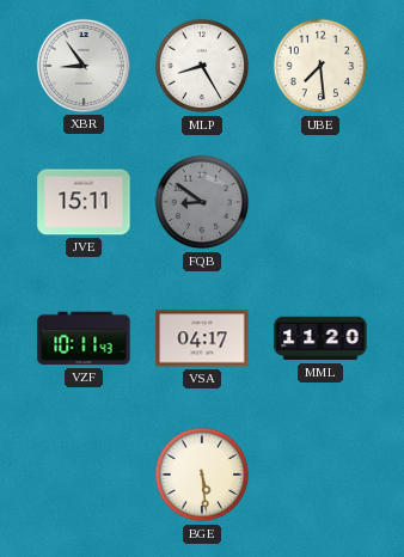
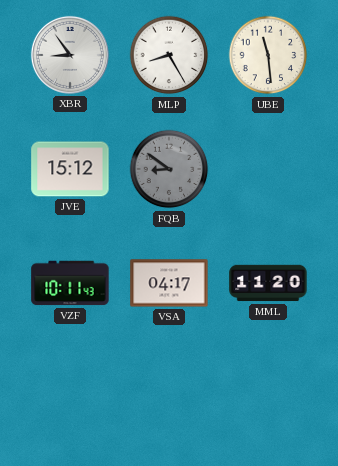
UBE: 7:29 -> 11:29 (268, 55)
JVE: 15:11 -> 15:12 (70, 169)
BGE: 5:29 -> none (202, 475)
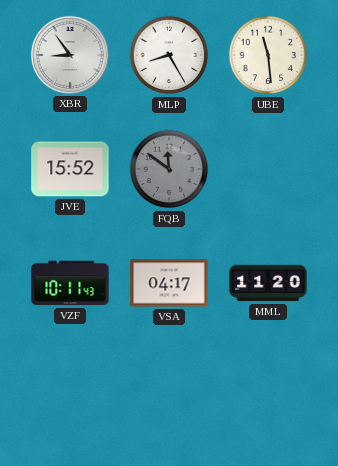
JVE: 15:12 -> 15:52 (70, 169)
FQB: 8:51 -> 11:51 (169, 169)
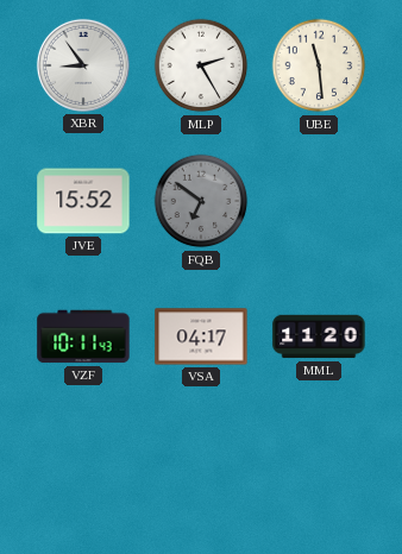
MLP: 8:25 -> 2:25 (201, 65)
FQB: 11:51 -> 6:51 (201, 201)
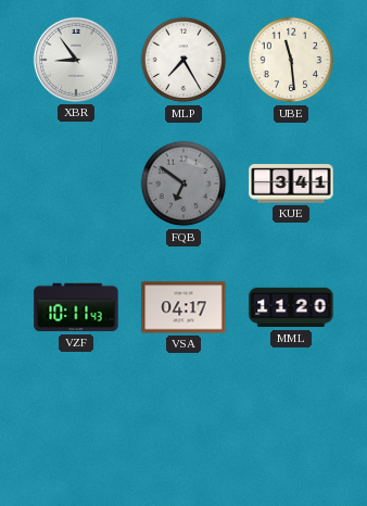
MLP: 2:25 -> 7:25 (184, 60)
JVE: 15:52 -> none (83, 201)
KUE: none -> 3:41 (291, 184)
